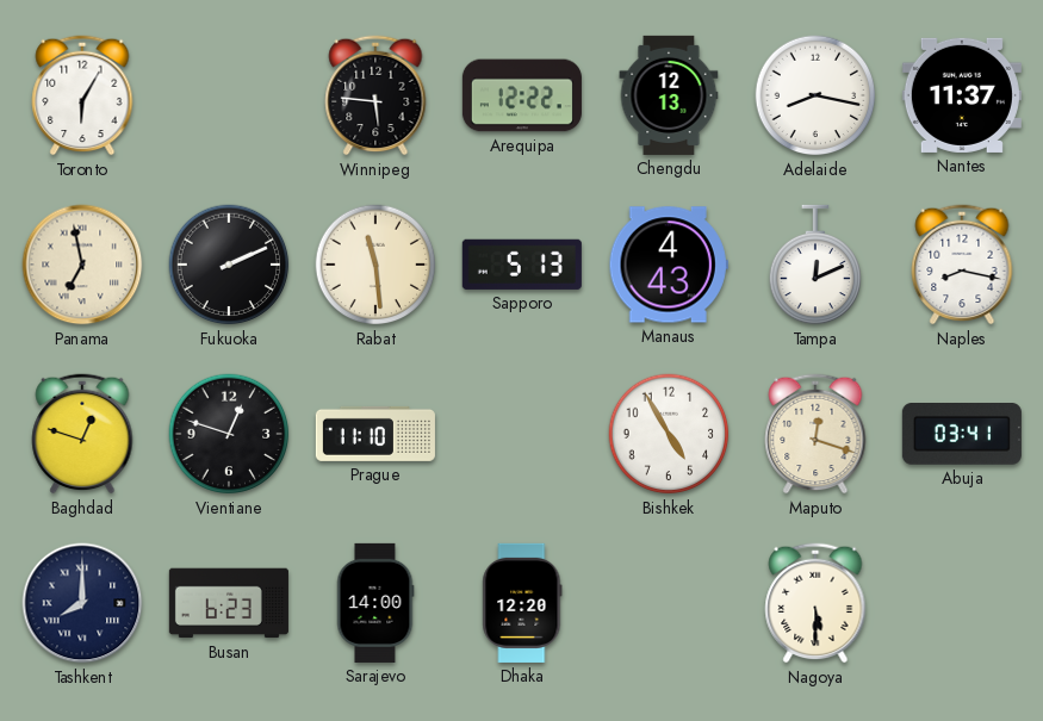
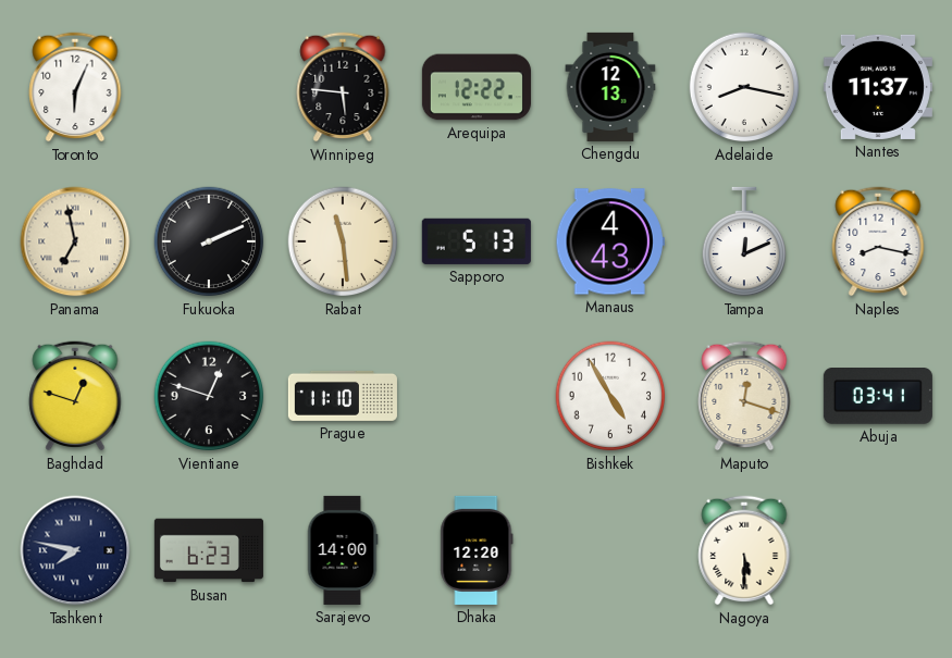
Toronto: 6:05 -> 6:04 (75, 87)
Tashkent: 8:00 -> 7:47 (75, 550)
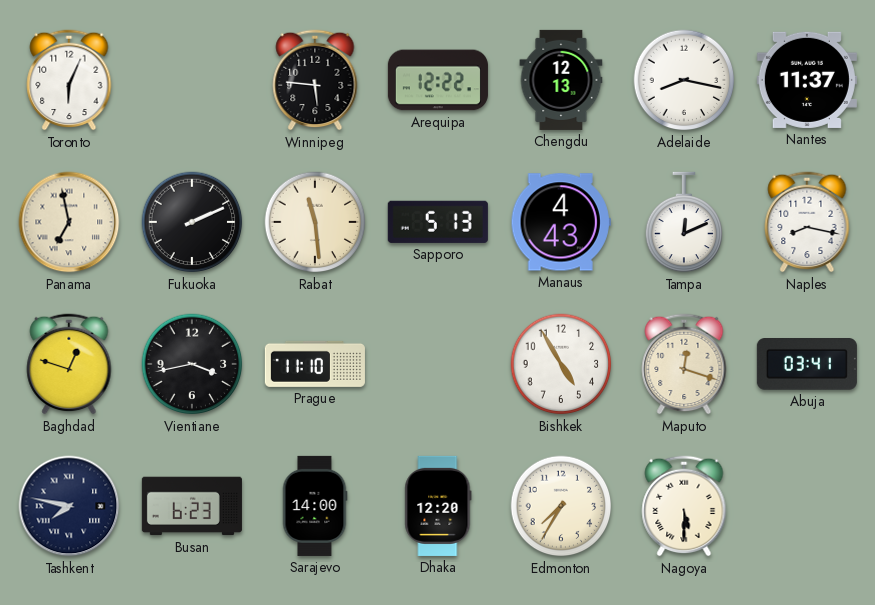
Vientiane: 12:48 -> 3:43 (192, 364)
Edmonton: none -> 7:35 (561, 506)
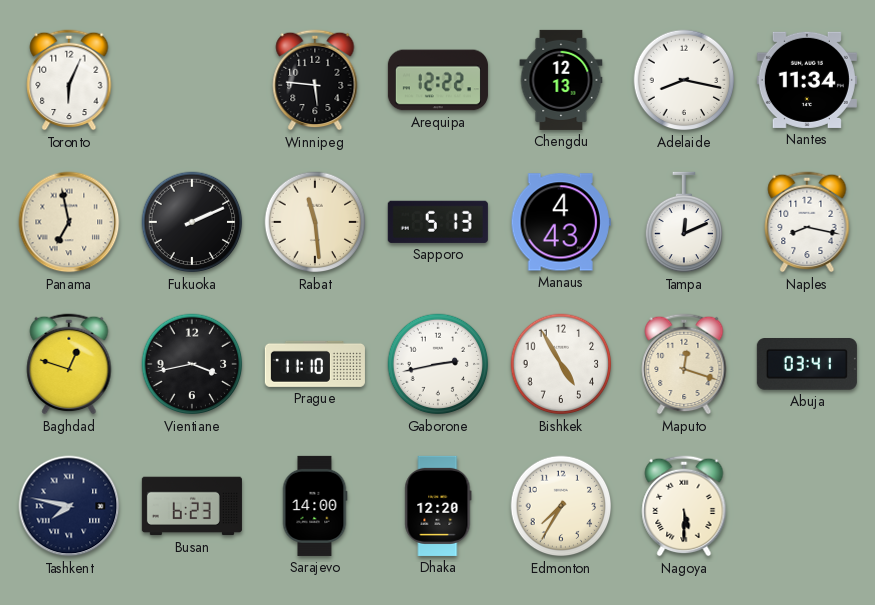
Nantes: 11:37 -> 11:34 (807, 80)
Gaborone: none -> 2:43 (438, 364)
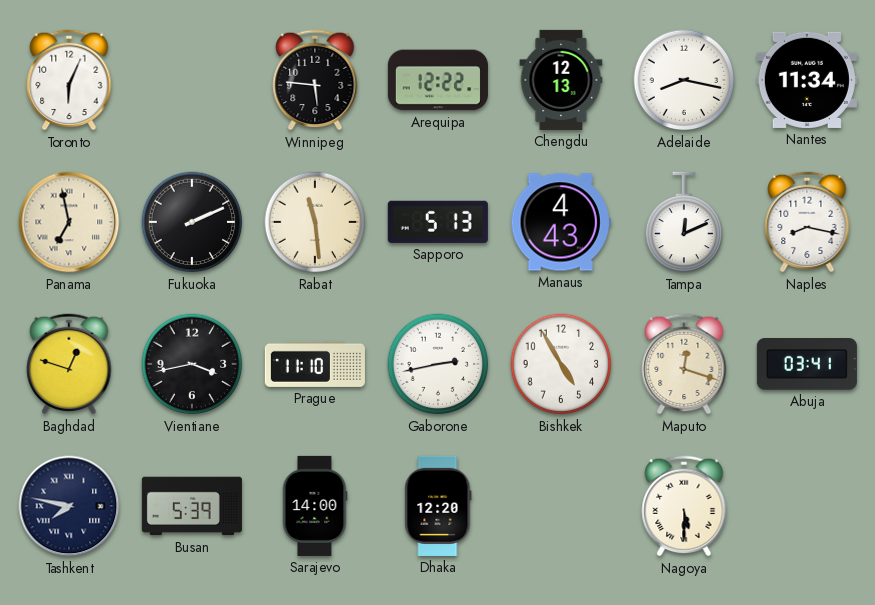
Busan: 6:23 -> 5:39 (192, 506)
Edmonton: 7:35 -> none (561, 506)
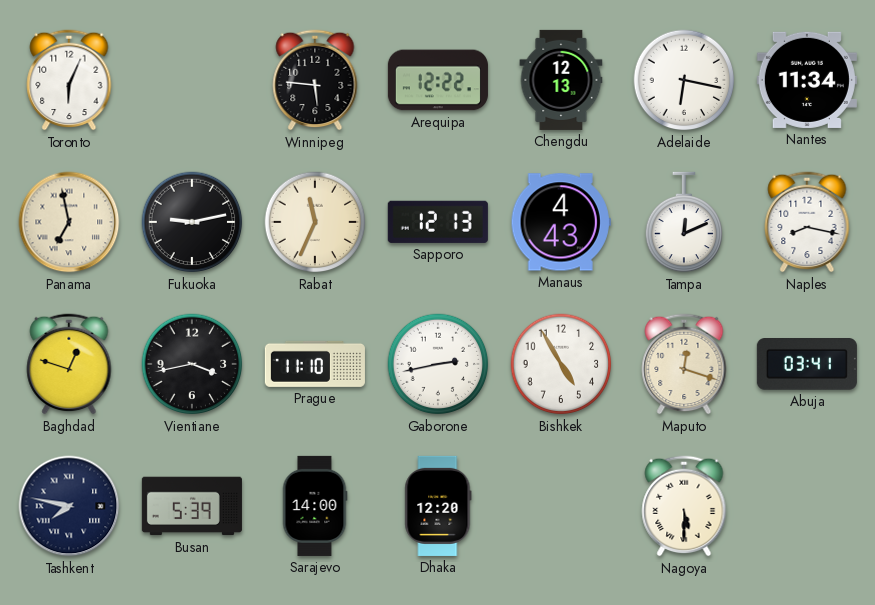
Adelaide: 8:17 -> 6:17 (684, 80)
Fukuoka: 2:11 -> 9:13 (192, 222)
Rabat: 11:29 -> 11:34 (315, 222)
Sapporo: 5:13 -> 12:13 (438, 222)
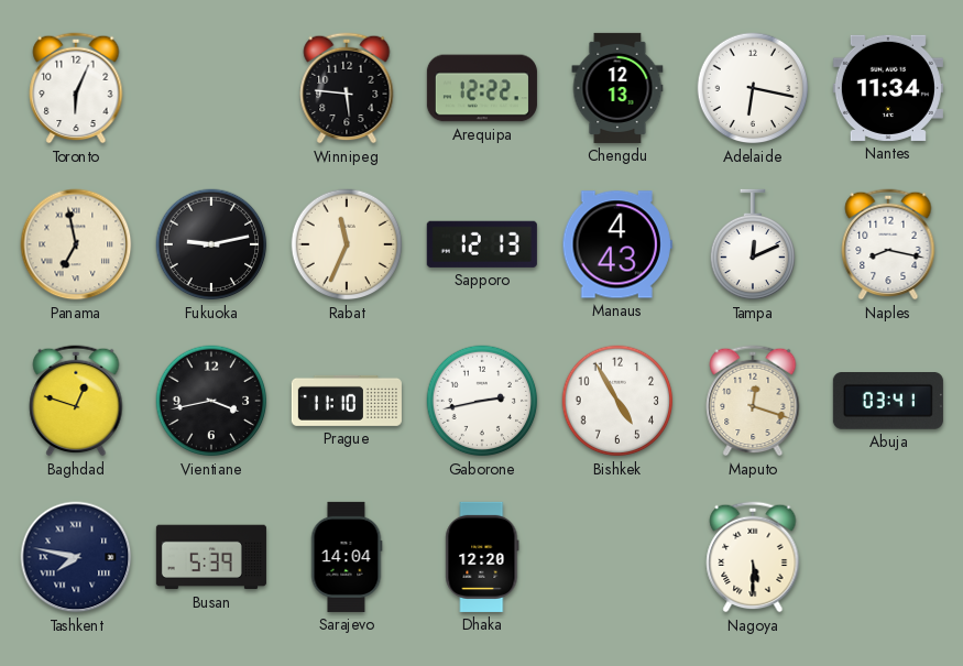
Sarajevo: 14:00 -> 14:04 (347, 557)
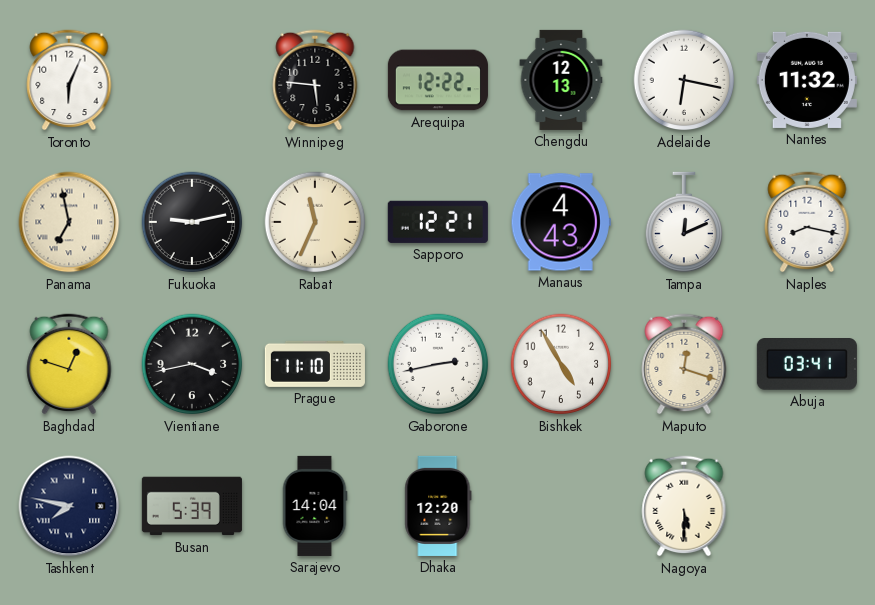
Nantes: 11:34 -> 11:32 (807, 80)
Sapporo: 12:13 -> 12:21 (438, 222)
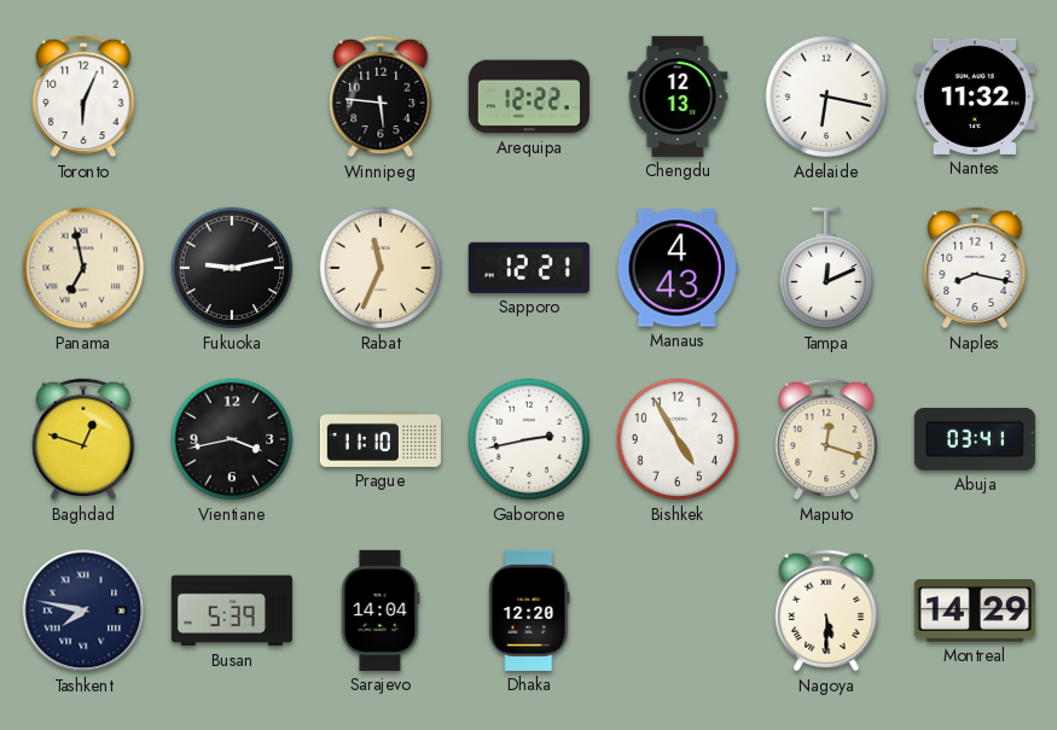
Montreal: none -> 14:29 (975, 611)
